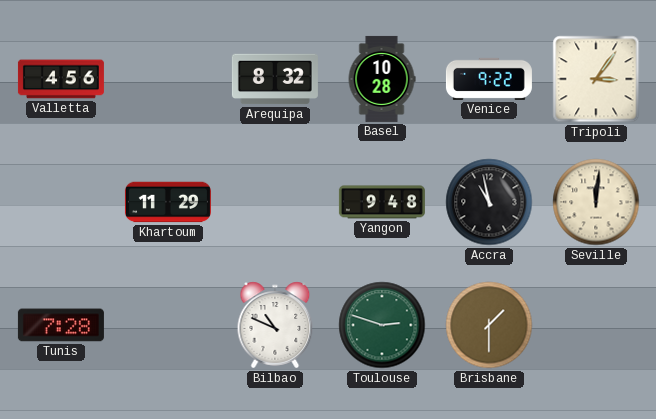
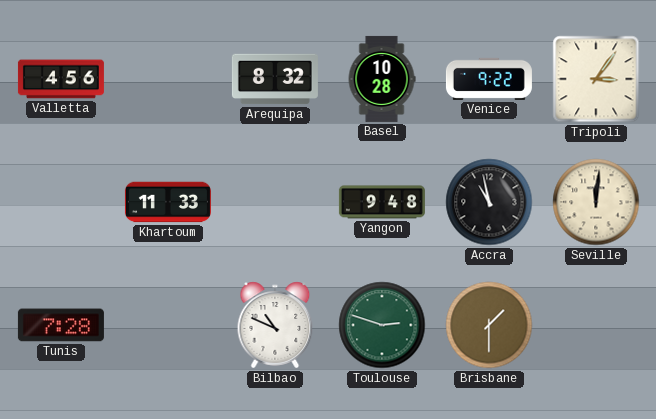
Khartoum: 11:29 -> 11:33 (168, 202)
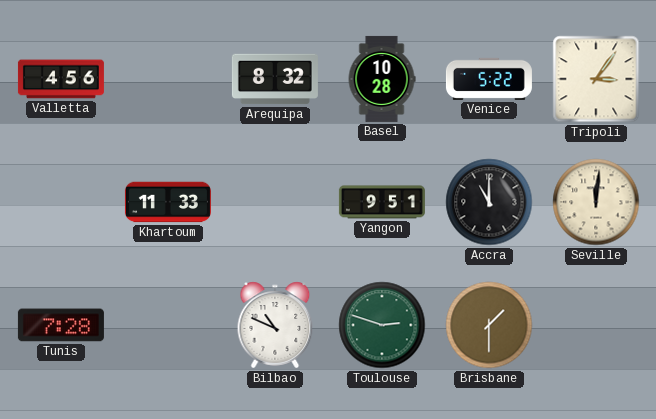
Venice: 9:22 -> 5:22 (489, 79)
Yangon: 9:48 -> 9:51 (382, 202)
Accra: 10:58 -> 11:00 (489, 202)
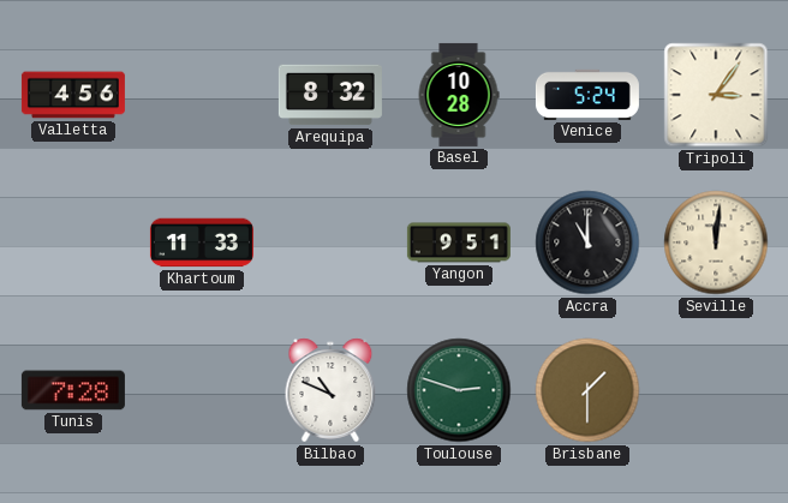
Venice: 5:22 -> 5:24 (587, 95)
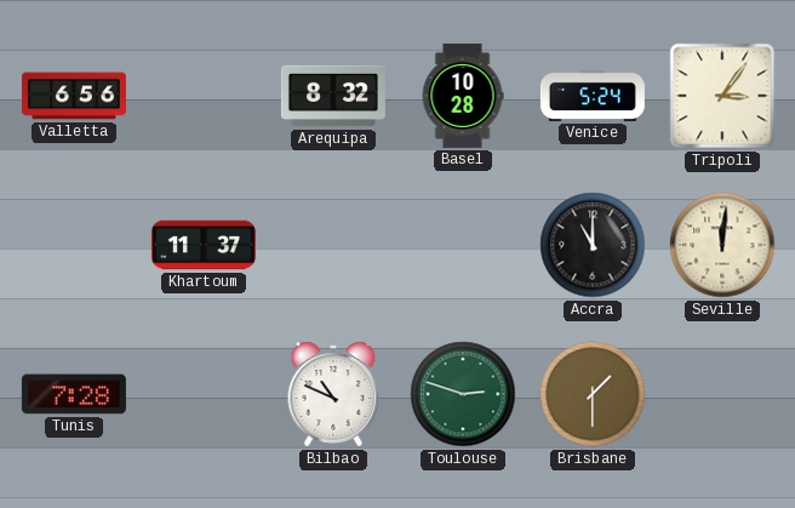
Valletta: 4:56 -> 6:56 (74, 96)
Khartoum: 11:33 -> 11:37 (204, 245)
Yangon: 9:51 -> none (459, 242)
